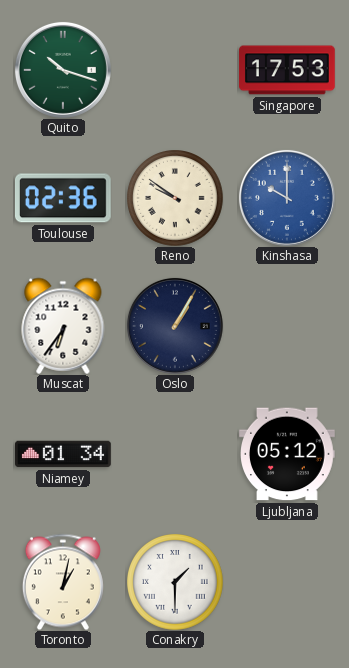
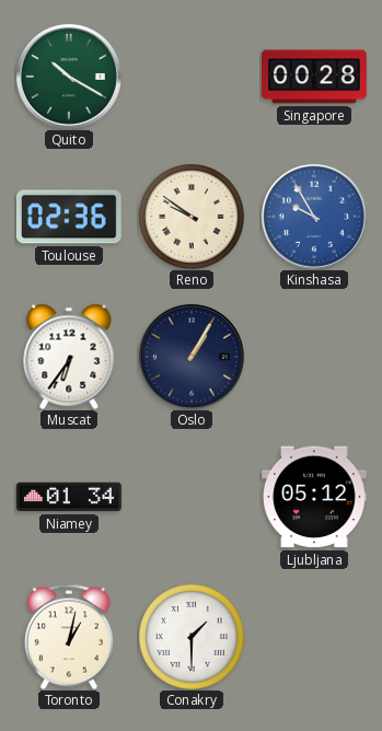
Quito: 10:18 -> 10:20 (69, 77)
Singapore: 17:53 -> 00:28 (315, 77)
Kinshasa: 10:00 -> 9:55 (314, 217)
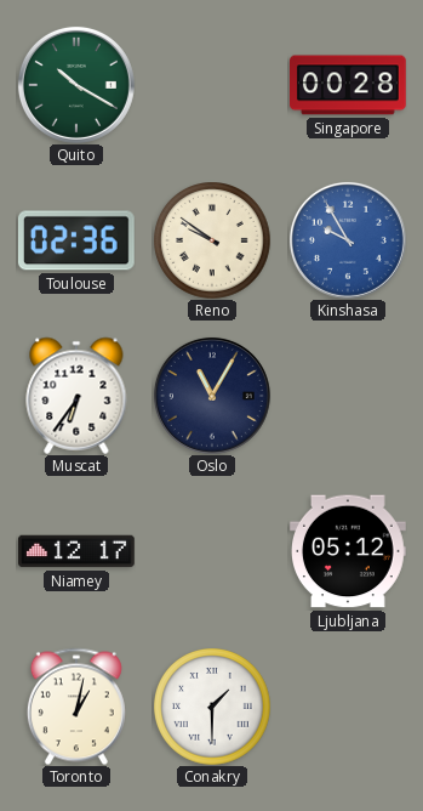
Oslo: 1:05 -> 11:05 (212, 396)
Niamey: 01:34 -> 12:17 (78, 551)
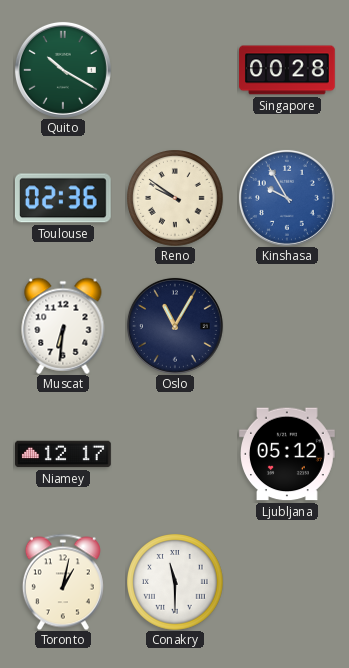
Muscat: 6:36 -> 6:31 (63, 326)
Conakry: 1:30 -> 11:30 (175, 582)
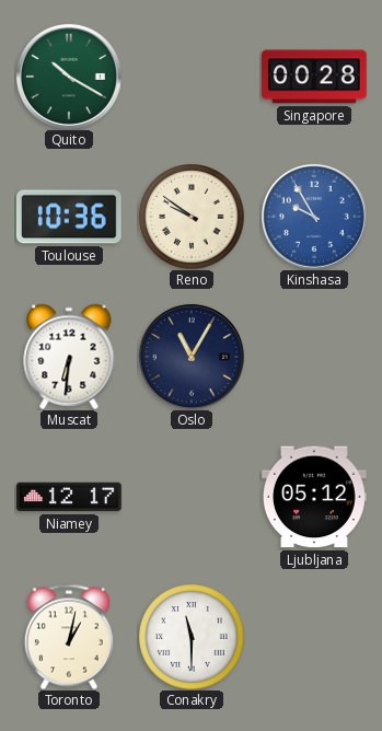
Toulouse: 02:36 -> 10:36 (69, 217)
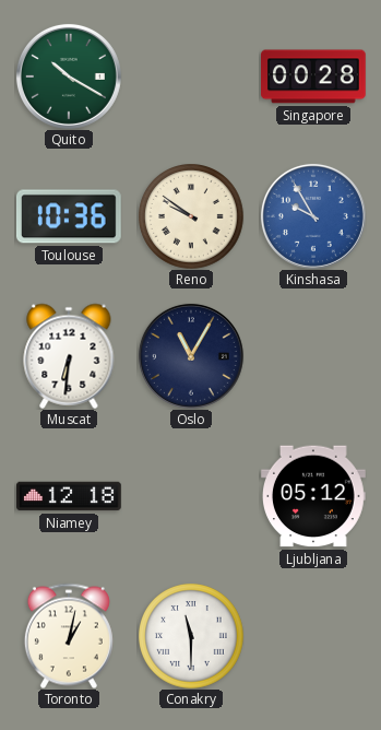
Niamey: 12:17 -> 12:18 (70, 496)
